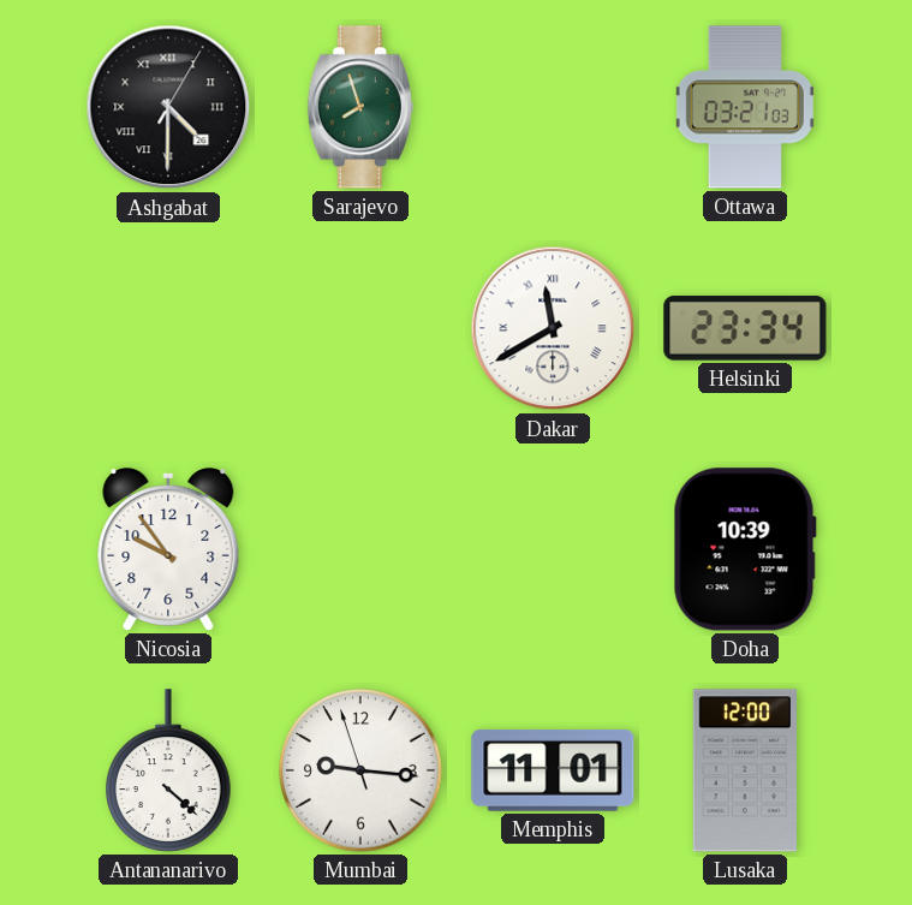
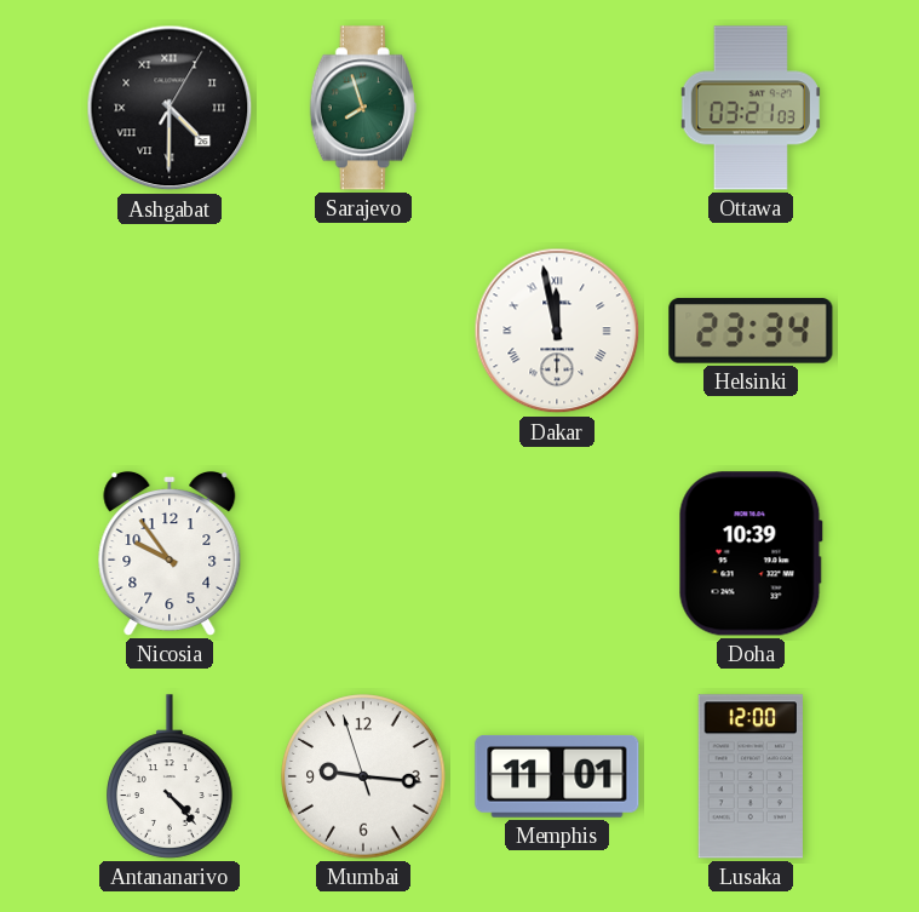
Dakar: 11:40 -> 11:58 (557, 331)
Antananarivo: 4:22 -> 4:23 (170, 776)
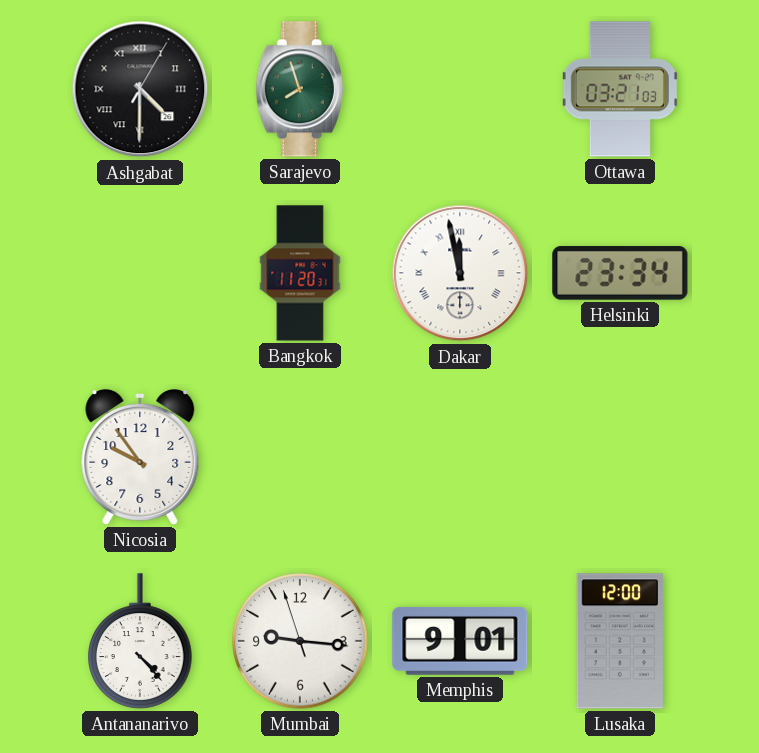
Bangkok: none -> 11:20 (300, 273)
Doha: 10:39 -> none (751, 553)
Memphis: 11:01 -> 9:01 (460, 641)
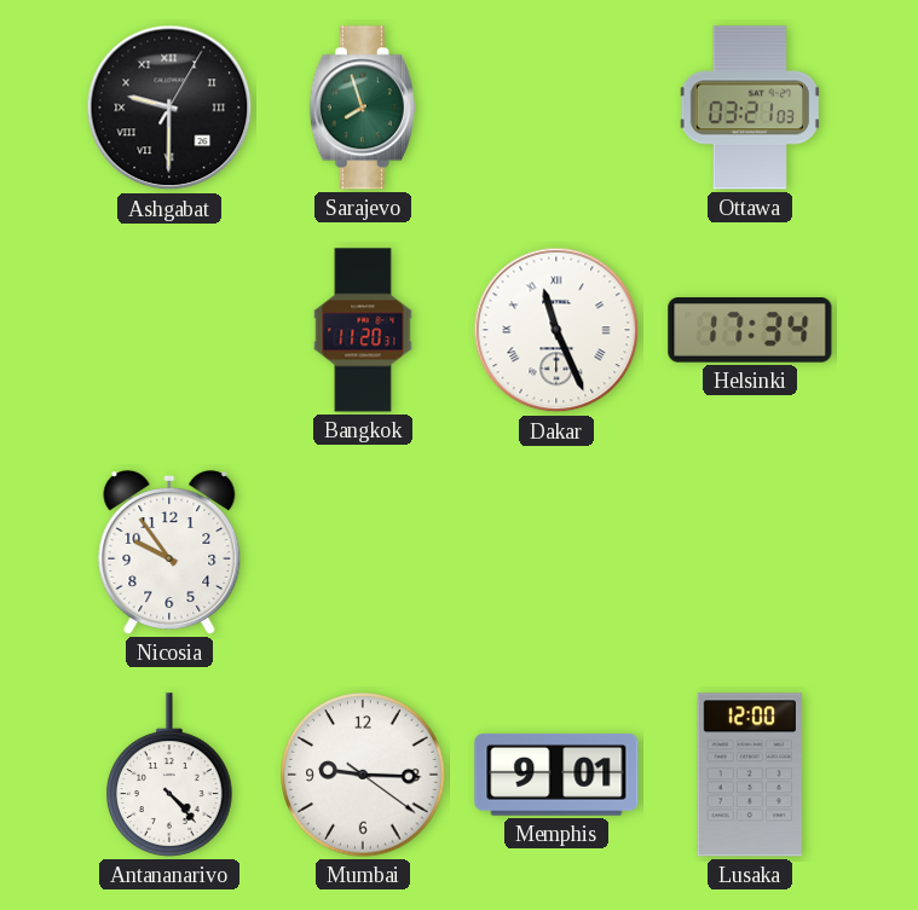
Ashgabat: 4:30 -> 9:30 (169, 108)
Dakar: 11:58 -> 11:26 (556, 330)
Helsinki: 23:34 -> 17:34 (750, 330)
Mumbai: 9:15:57 -> 9:15:21 (363, 775)
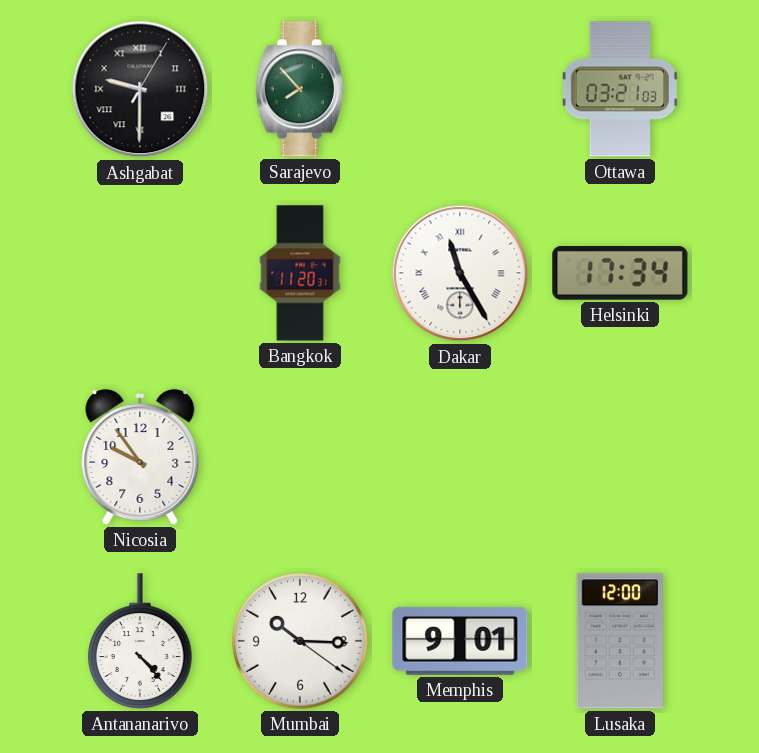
Sarajevo: 7:57 -> 7:53 (300, 89)
Dakar: 11:26 -> 11:25 (460, 273)
Mumbai: 9:15 -> 10:15 (300, 641)
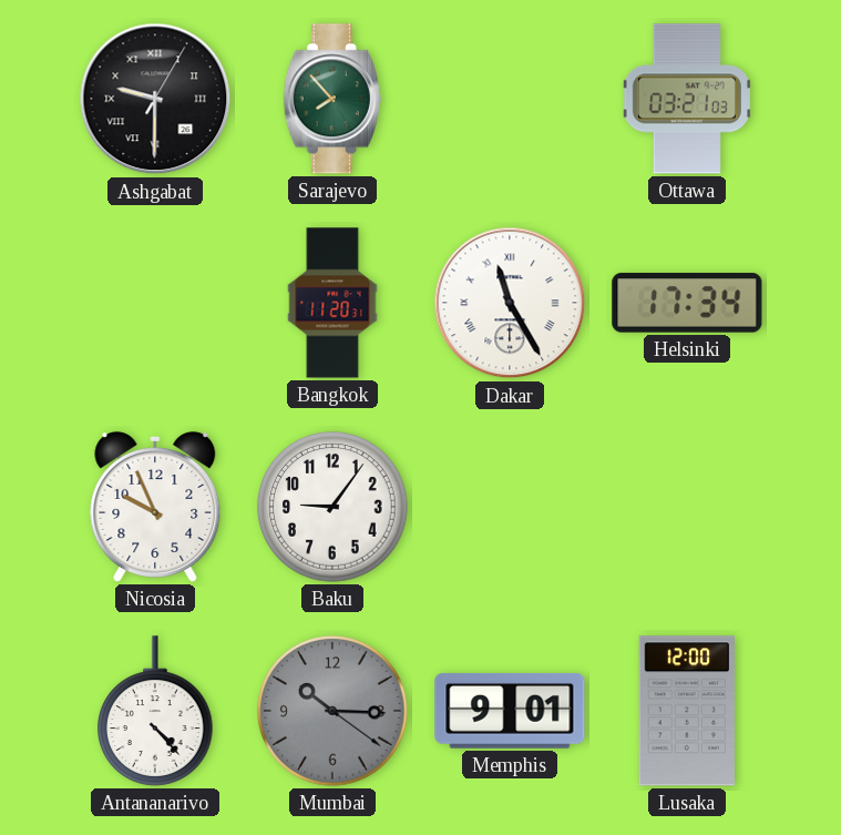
Nicosia: 9:54 -> 9:56 (155, 507)
Baku: none -> 9:06 (332, 507)
Mumbai dial: white -> grey (332, 711)
